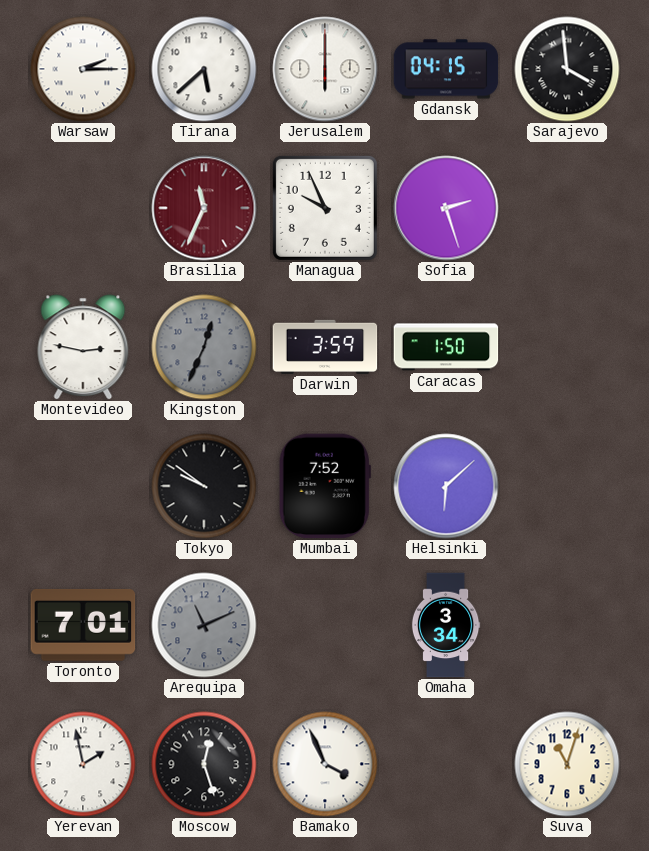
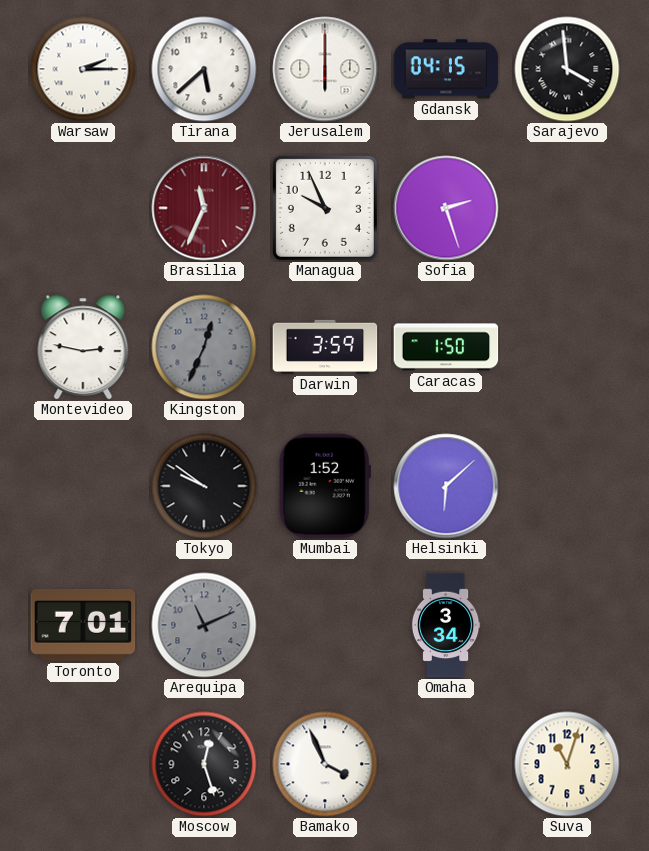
Mumbai: 7:52 -> 1:52 (325, 486)
Yerevan: 1:58 -> none (83, 764)
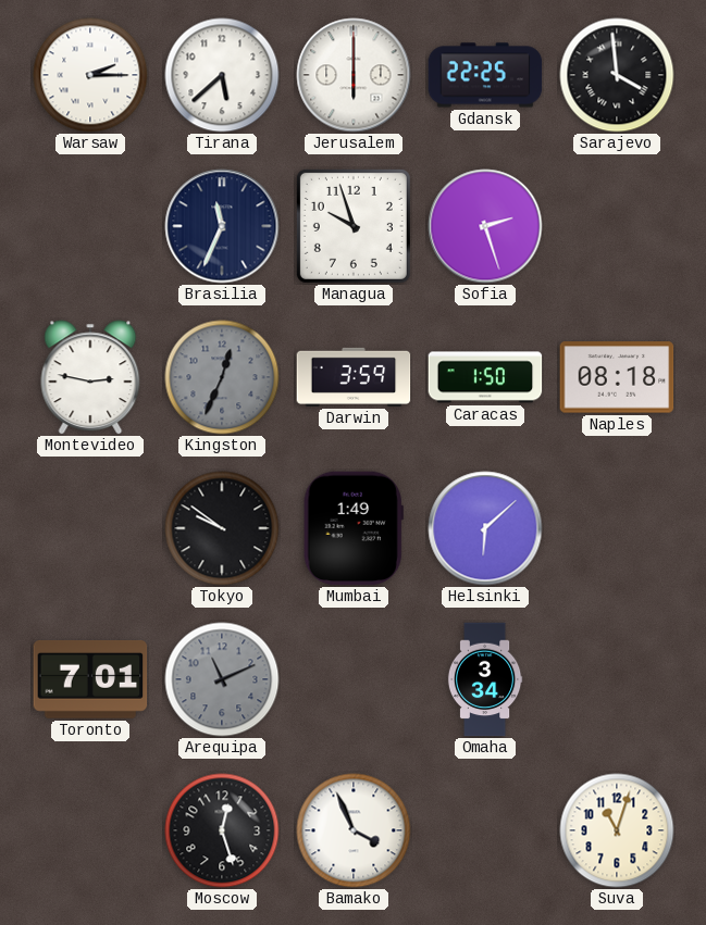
Gdansk: 04:15 -> 22:25 (485, 75)
Brasilia dial: burgundy -> navy (222, 226)
Managua: 9:56 -> 9:57 (354, 226)
Naples: none -> 08:18 (617, 377)
Mumbai: 1:52 -> 1:49 (354, 528)
